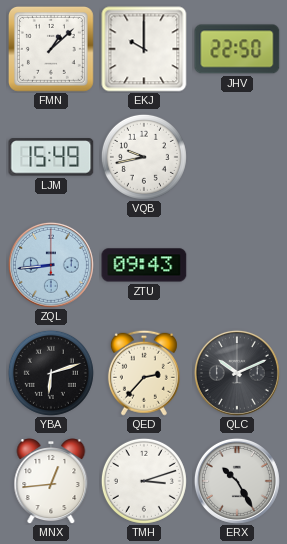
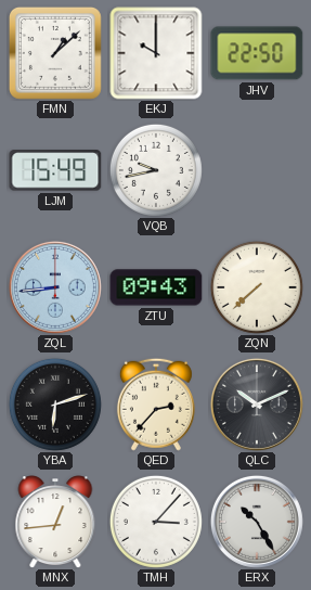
ZQN: none -> 7:38 (257, 287)
TMH: 3:12 -> 3:07 (156, 522)
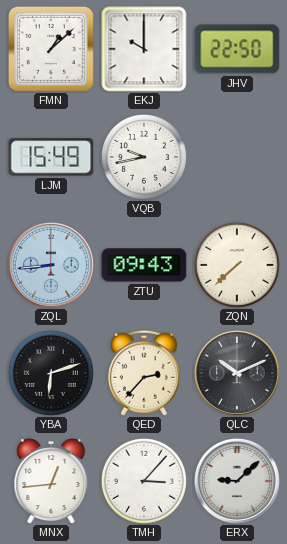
ERX: 10:25 -> 9:08 (237, 481)
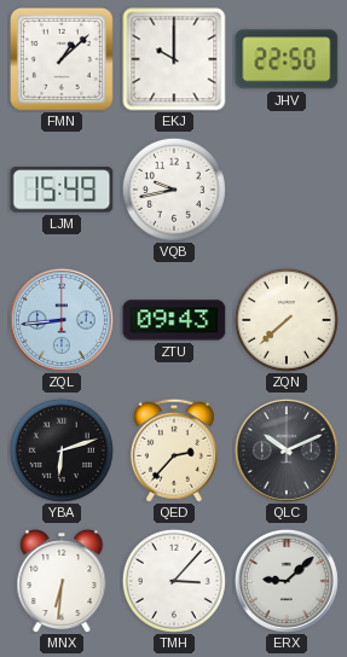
MNX: 12:44 -> 6:31 (62, 581)
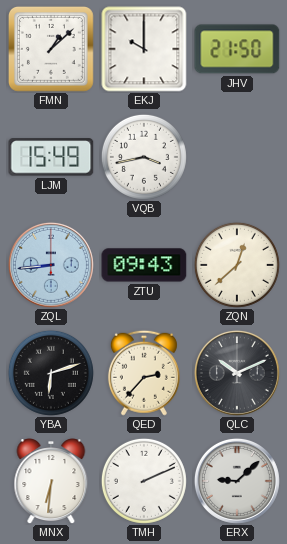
JHV: 22:50 -> 21:50 (237, 49)
VQB: 9:43 -> 3:43 (144, 157)
ZQN: 7:38 -> 12:38 (237, 265)
TMH: 3:07 -> 2:11 (144, 481)
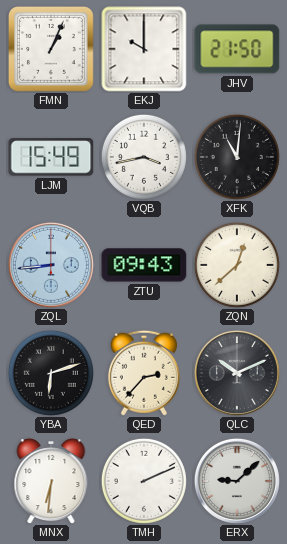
FMN: 1:08 -> 1:04 (51, 49)
XFK: none -> 11:01 (237, 157)
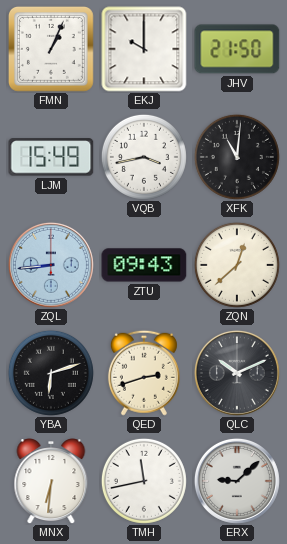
QED: 2:37 -> 2:42 (144, 373)
TMH: 2:11 -> 11:43 (144, 481)
